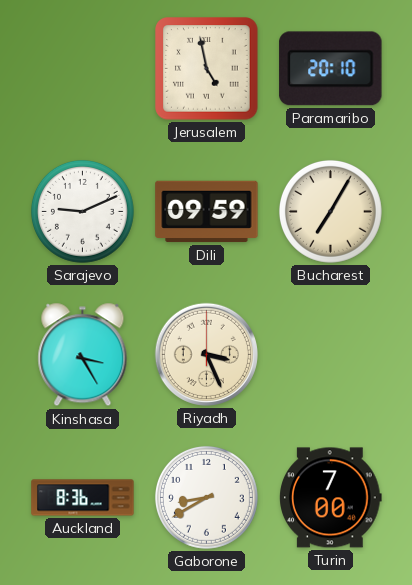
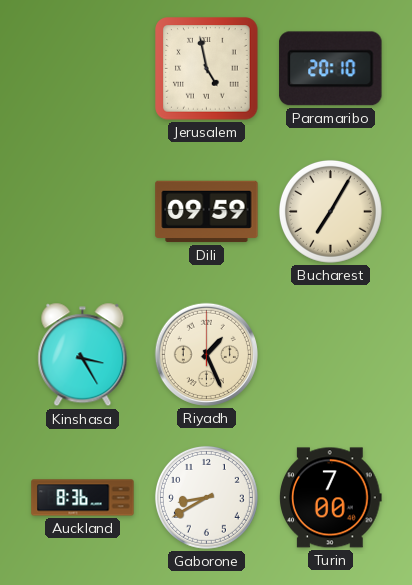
Sarajevo: 9:11 -> none (82, 211)
Riyadh: 3:26 -> 1:26 (206, 354)
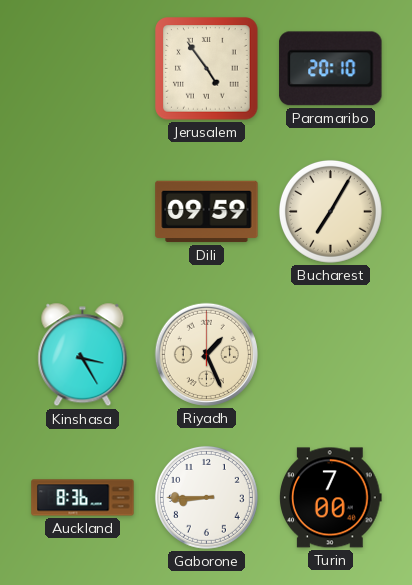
Jerusalem: 4:58 -> 4:54 (207, 69)
Gaborone: 8:40 -> 8:45 (206, 497)
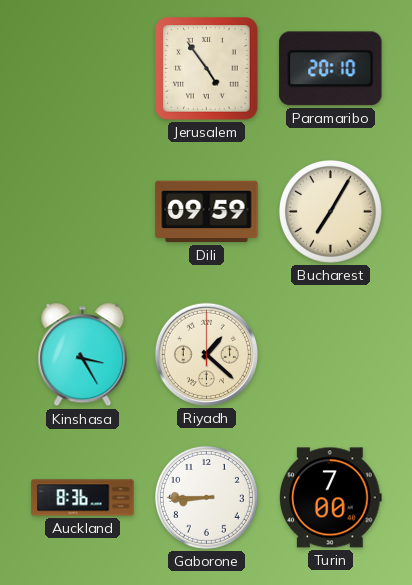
Riyadh: 1:26 -> 1:22 (206, 354)
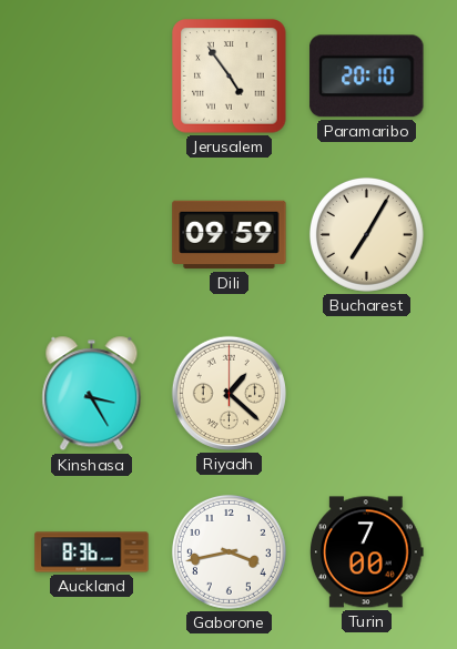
Gaborone: 8:45 -> 3:43 (228, 551)
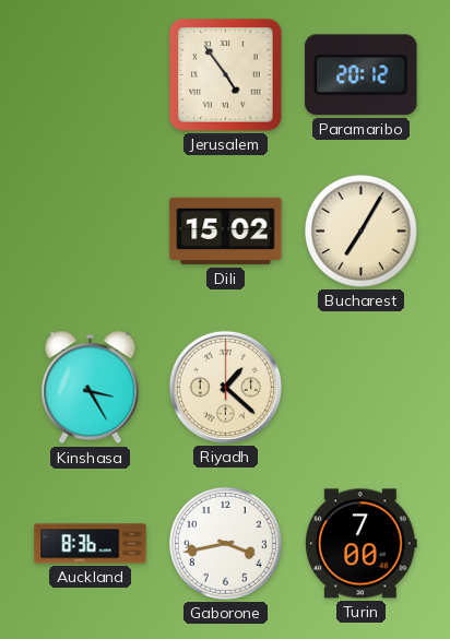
Paramaribo: 20:10 -> 20:12 (362, 75)
Dili: 09:59 -> 15:02 (226, 232)
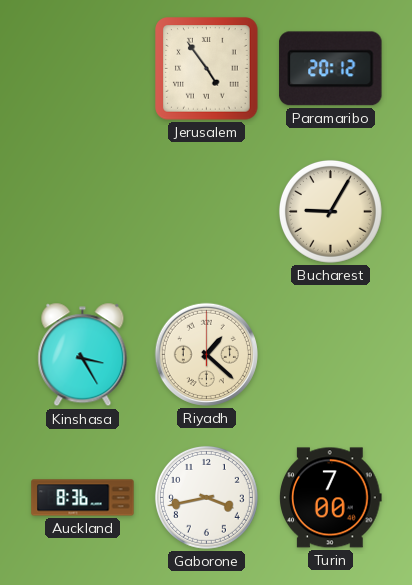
Dili: 15:02 -> none (226, 232)
Bucharest: 7:05 -> 9:05 (330, 211)
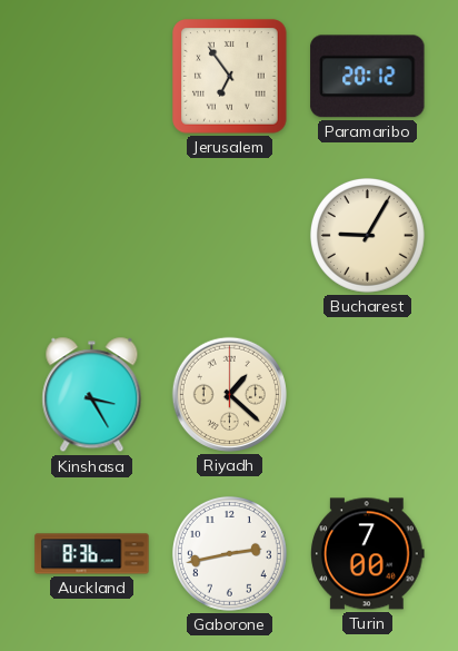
Jerusalem: 4:54 -> 6:54 (230, 77)
Gaborone: 3:43 -> 2:43 (229, 553)
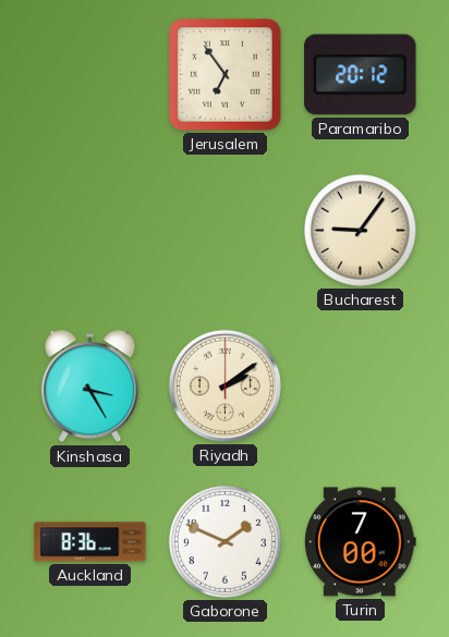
Bucharest: 9:05 -> 9:06 (360, 230)
Riyadh: 1:22 -> 2:09 (225, 385)
Gaborone: 2:43 -> 1:49 (225, 541)
